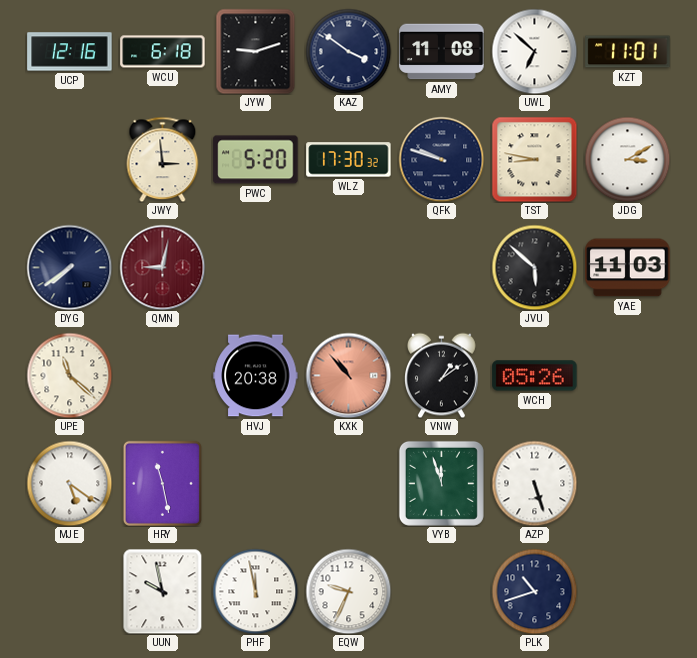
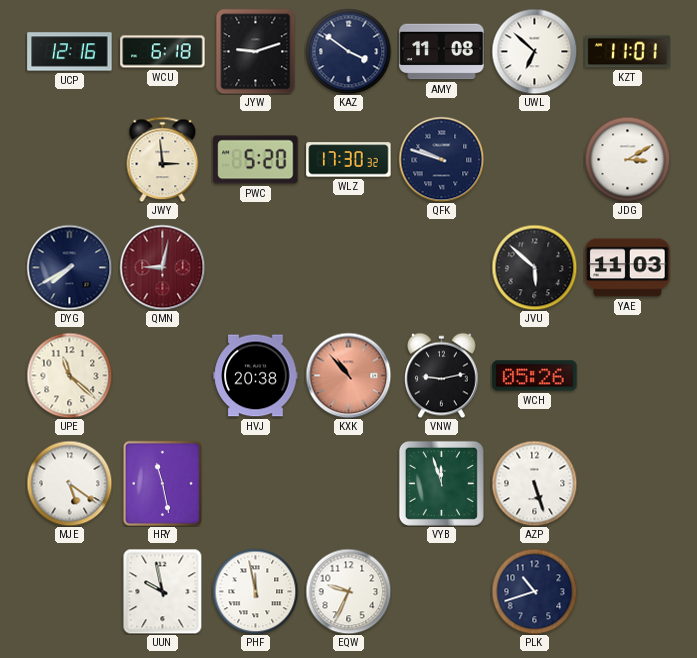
TST: 8:47 -> none (534, 159)
DYG: 7:39 -> 7:40 (69, 267)
VNW: 1:09 -> 9:13 (442, 375)
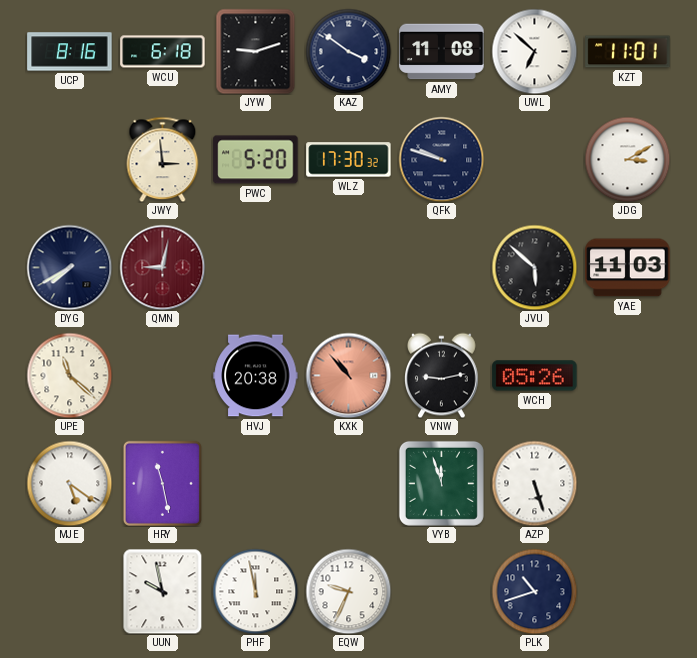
UCP: 12:16 -> 8:16 (70, 52)
